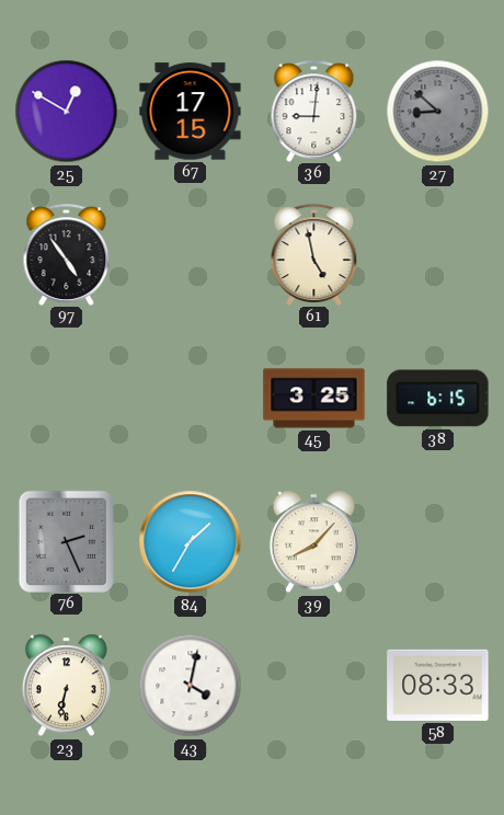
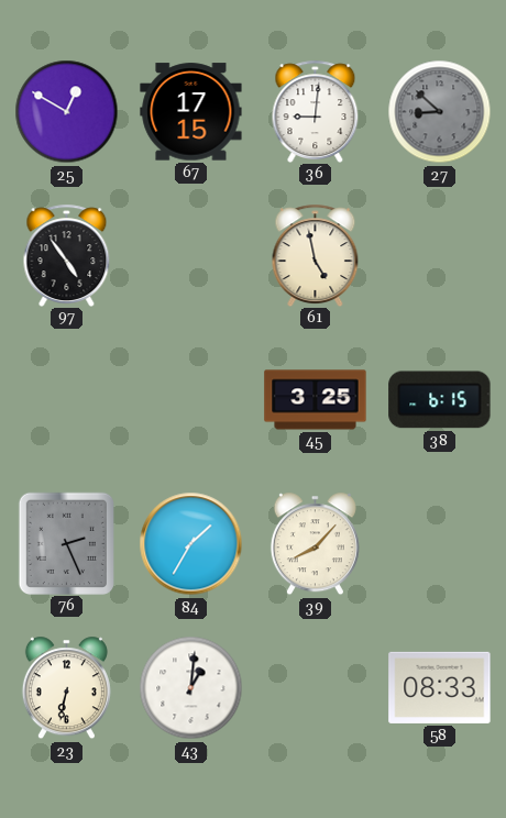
43: 4:02 -> 1:01 (191, 688)
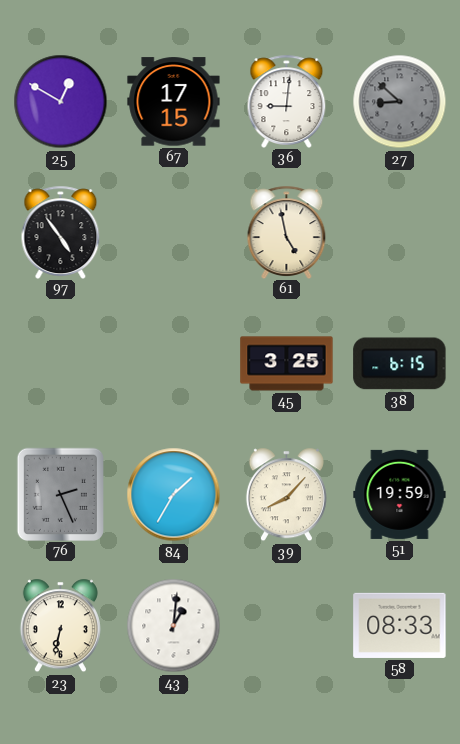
51: none -> 19:59 (400, 494)
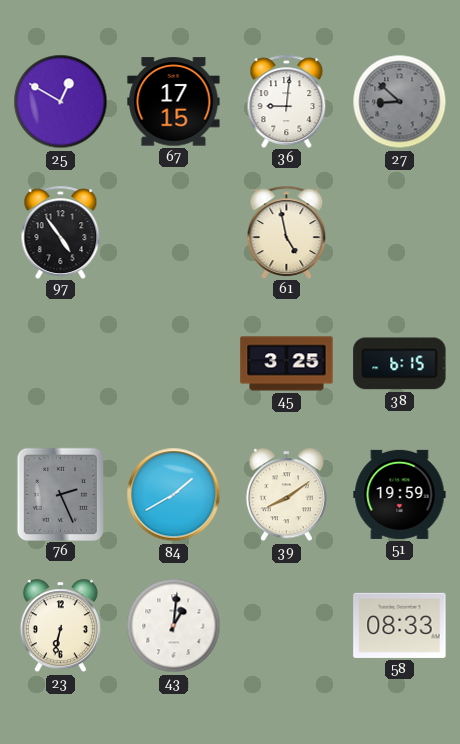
84: 1:35 -> 1:40 (174, 495)
39: 8:07 -> 8:09 (286, 495)
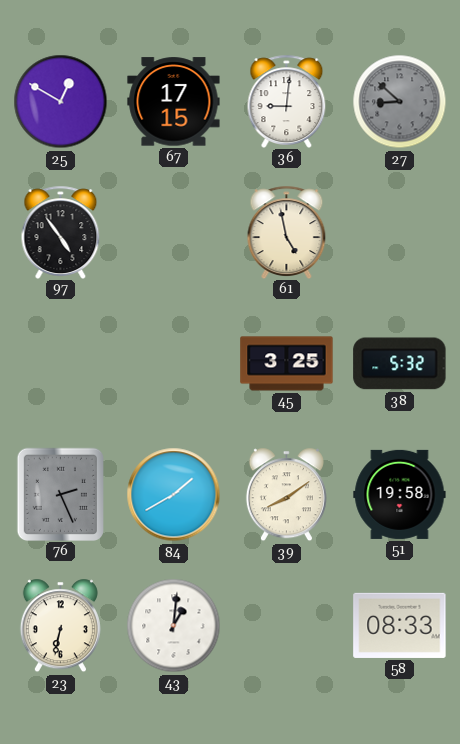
38: 6:15 -> 5:32 (400, 364)
51: 19:59 -> 19:58 (400, 494)
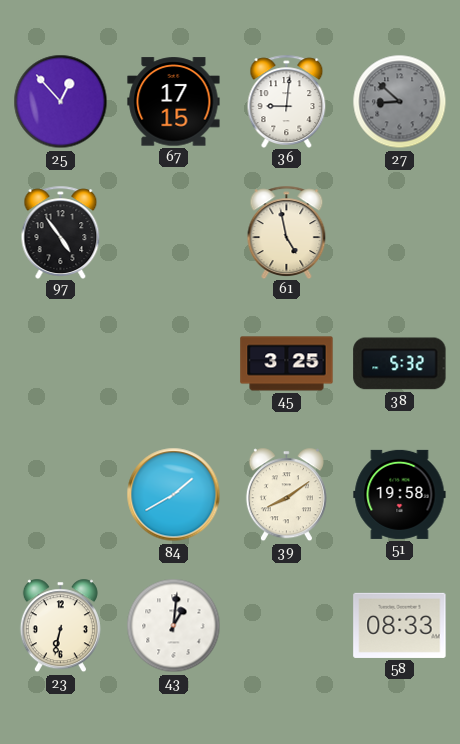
25: 12:50 -> 12:53 (61, 102)
76: 2:26 -> none (60, 494)
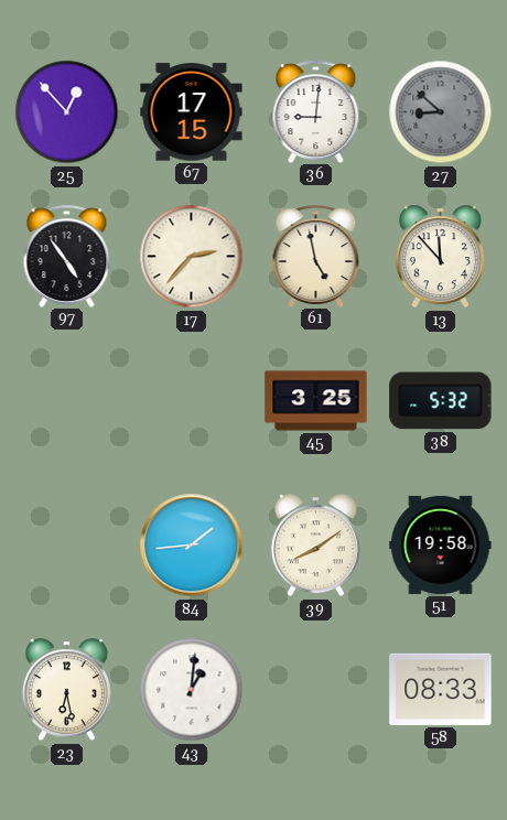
17: none -> 2:37 (192, 257)
13: none -> 11:53 (440, 257)
84: 1:40 -> 1:44 (192, 546)
23: 6:32 -> 6:28 (66, 690)
